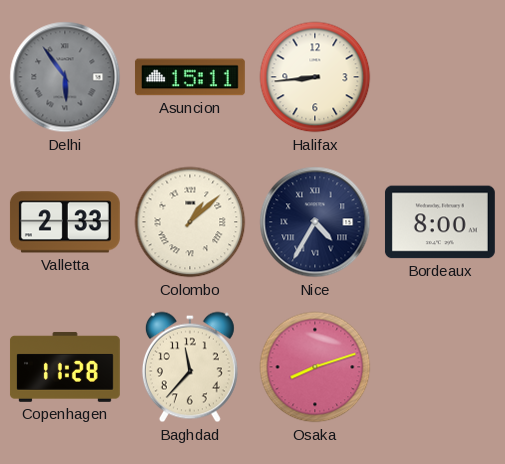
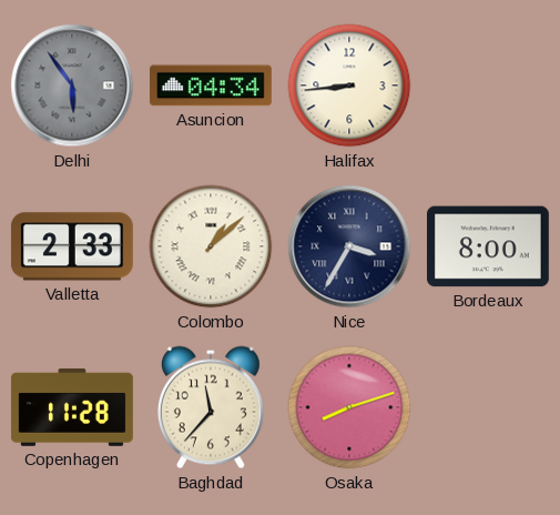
Asuncion: 15:11 -> 04:34 (211, 85)
Nice: 4:35 -> 3:35 (349, 246)
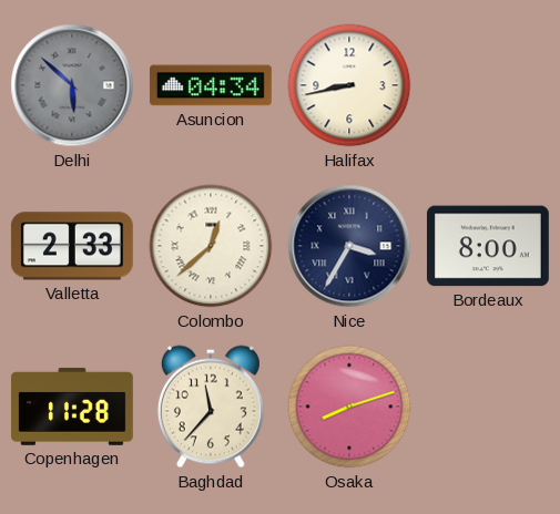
Delhi: 5:54 -> 5:52 (72, 85)
Halifax: 8:44 -> 8:43 (349, 85)
Colombo: 1:08 -> 12:38 (211, 246)
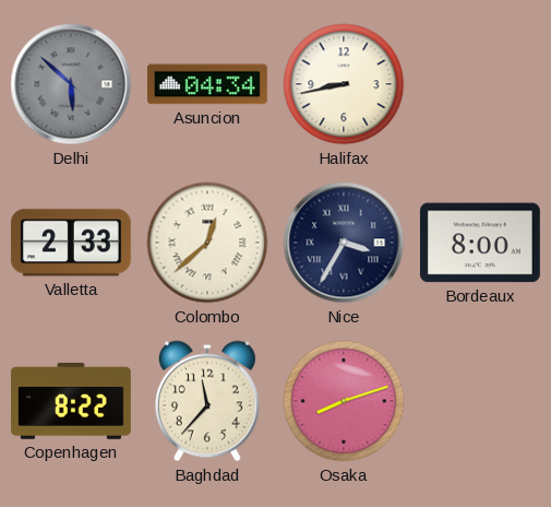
Copenhagen: 11:28 -> 8:22 (71, 401)
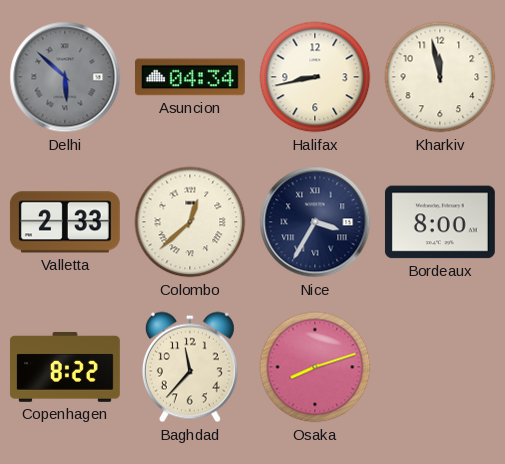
Kharkiv: none -> 11:58 (440, 77)
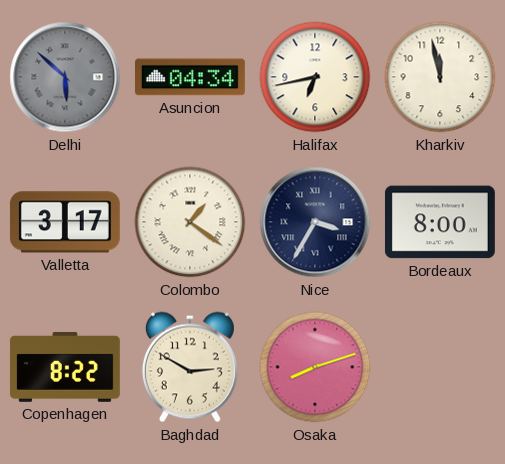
Halifax: 8:43 -> 6:43 (315, 77)
Valletta: 2:33 -> 3:17 (65, 222)
Colombo: 12:38 -> 1:21 (190, 222)
Baghdad: 11:37 -> 2:50 (190, 367)
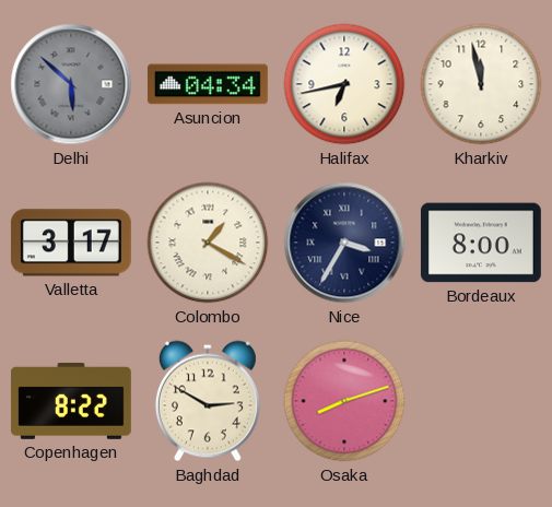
Colombo: 1:21 -> 1:20 (208, 243)
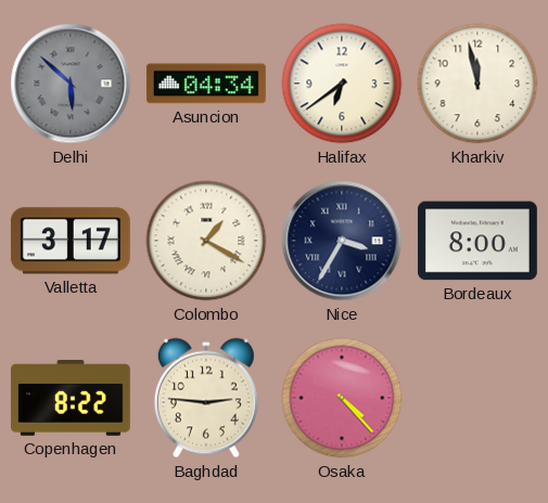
Halifax: 6:43 -> 6:39 (342, 83)
Baghdad: 2:50 -> 2:46 (206, 398)
Osaka: 8:12 -> 4:23 (342, 398)
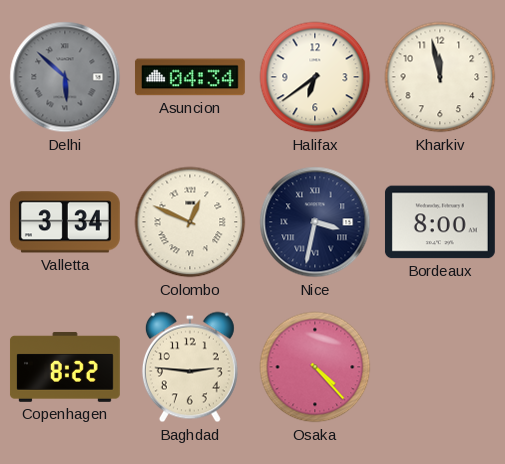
Valletta: 3:17 -> 3:34 (65, 222)
Colombo: 1:20 -> 12:49 (190, 222)
Nice: 3:35 -> 3:32 (315, 222)
